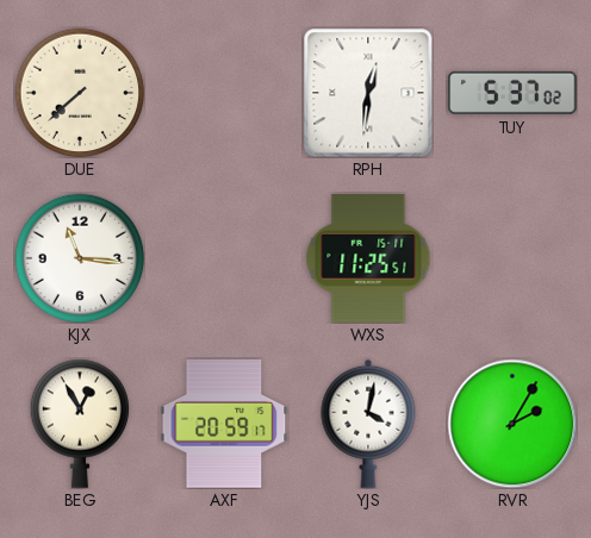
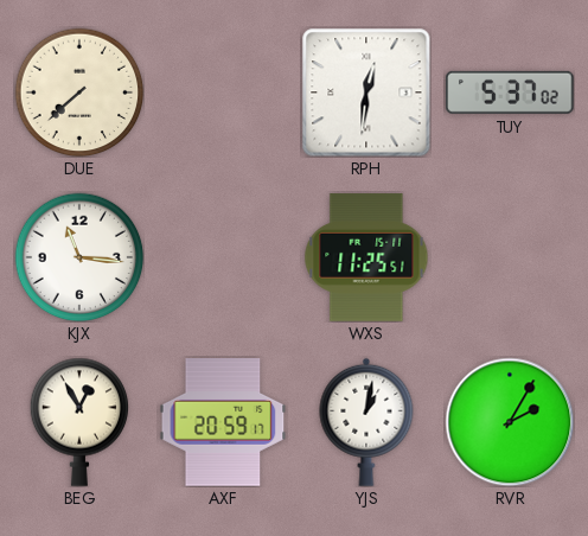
YJS: 4:02 -> 1:02 (366, 422)
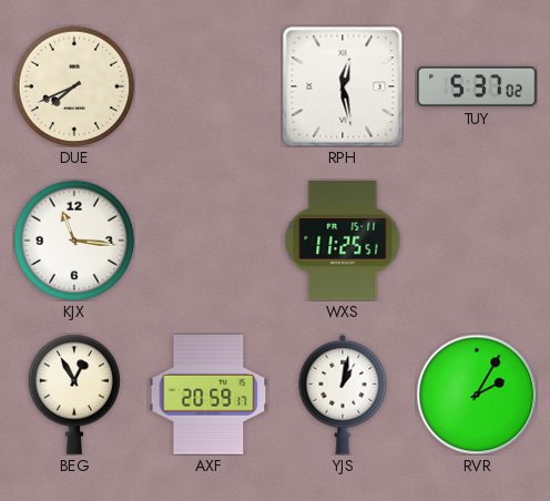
DUE: 7:38 -> 7:41 (74, 86)
RPH: 12:31 -> 12:28 (343, 86)
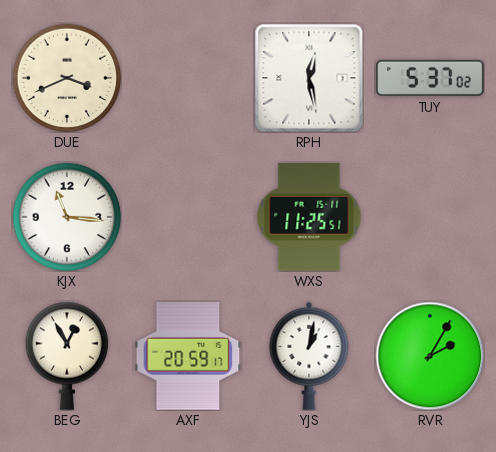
DUE: 7:41 -> 3:41 (67, 78)
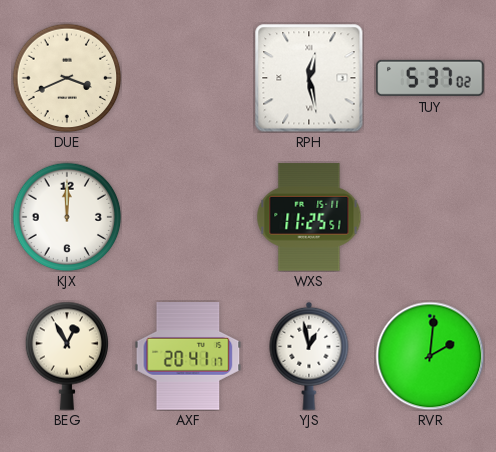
KJX: 11:16 -> 12:00 (67, 217)
AXF: 20:59 -> 20:41 (188, 356)
YJS: 1:02 -> 12:58 (309, 356)
RVR: 2:05 -> 2:01 (430, 356)
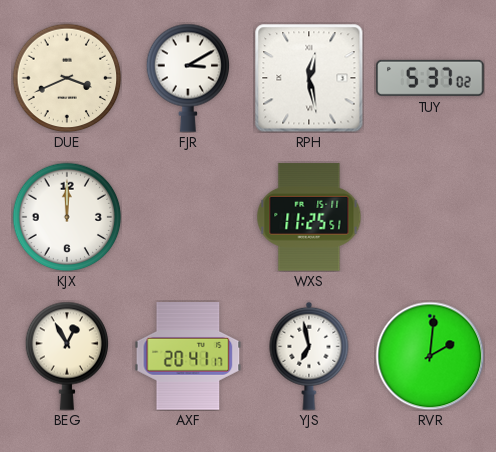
FJR: none -> 3:10 (188, 78)
YJS: 12:58 -> 6:58 (309, 356)
